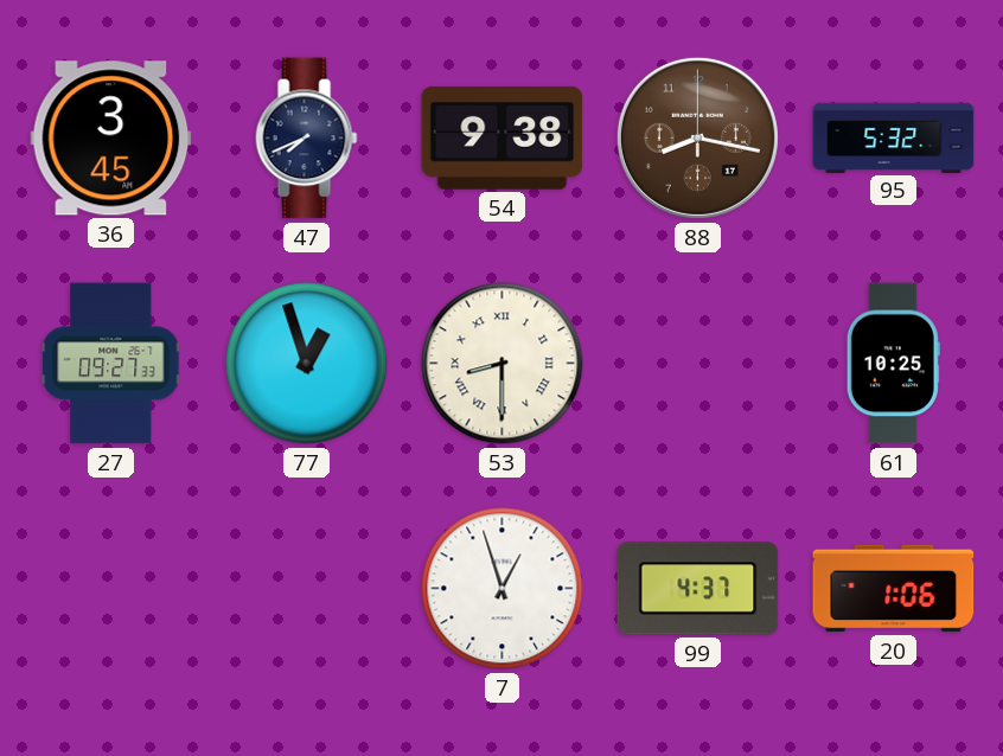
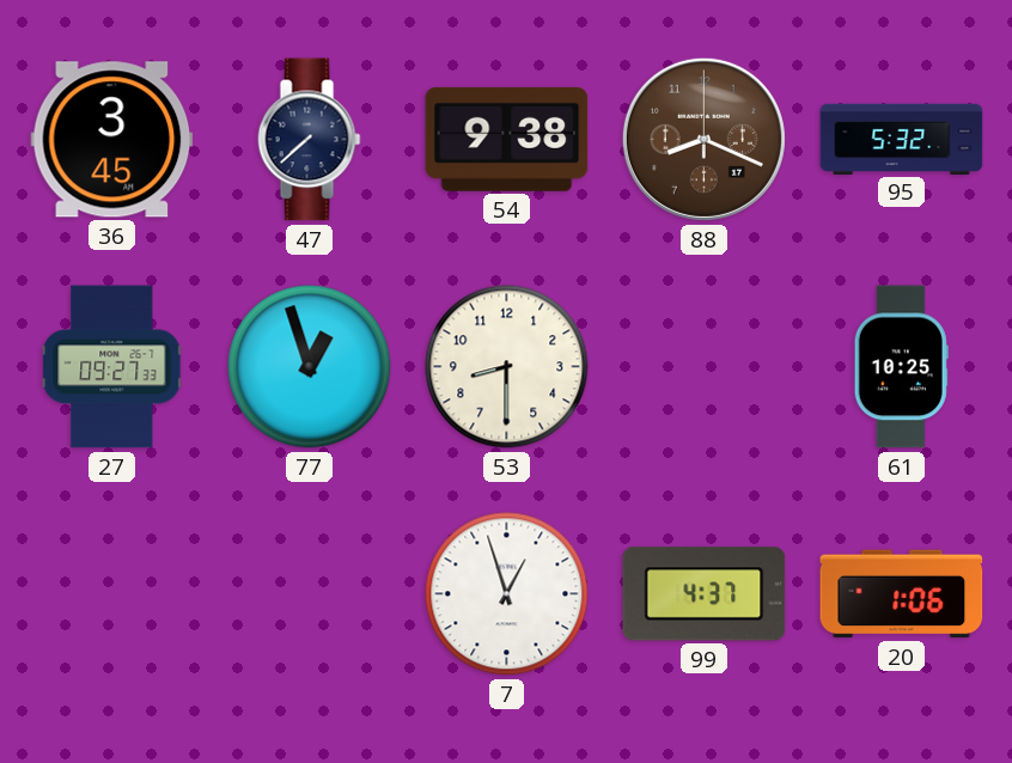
47: 7:41 -> 7:38 (310, 140)
88: 8:17 -> 8:19 (703, 139)
53 numerals: Roman -> Arabic (507, 367)
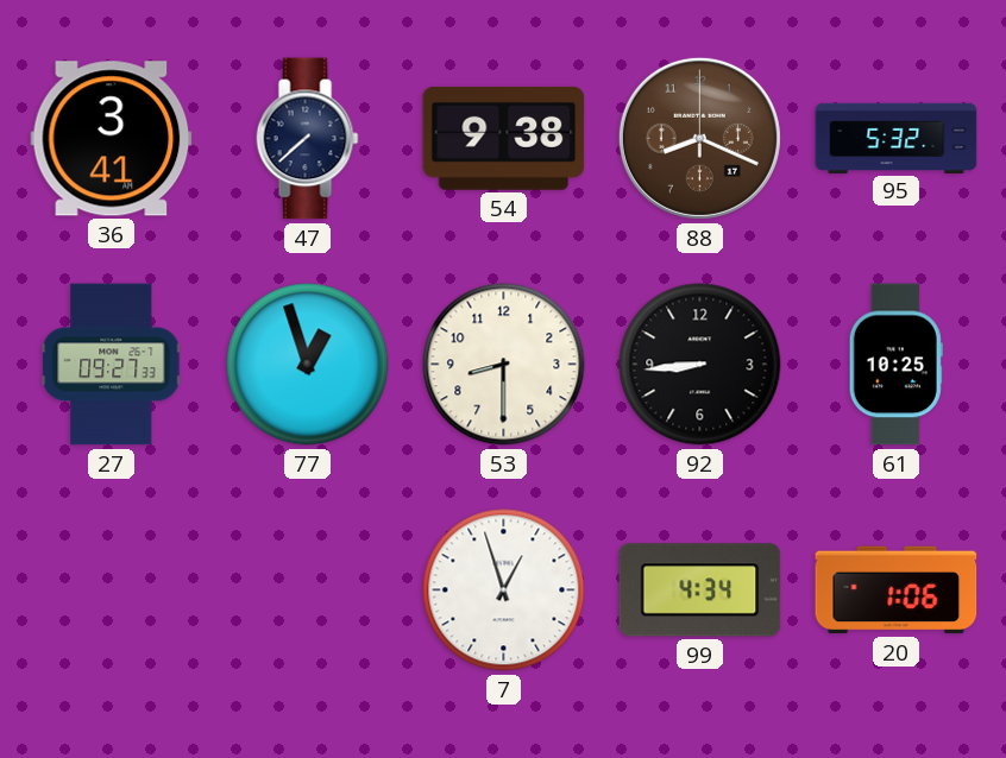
36: 3:45 -> 3:41 (112, 139)
92: none -> 8:44 (700, 365)
99: 4:37 -> 4:34 (700, 590)
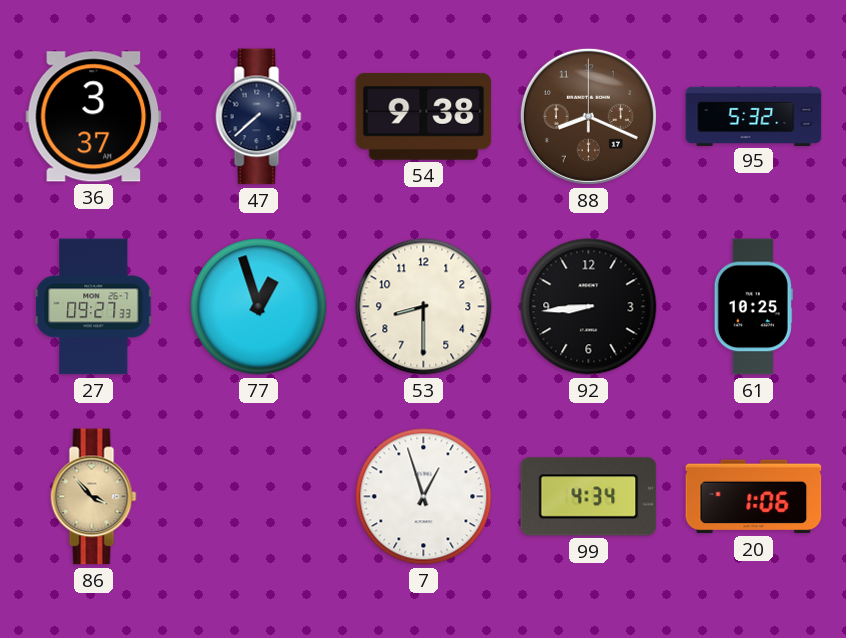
36: 3:41 -> 3:37 (94, 117)
86: none -> 3:53 (94, 497)
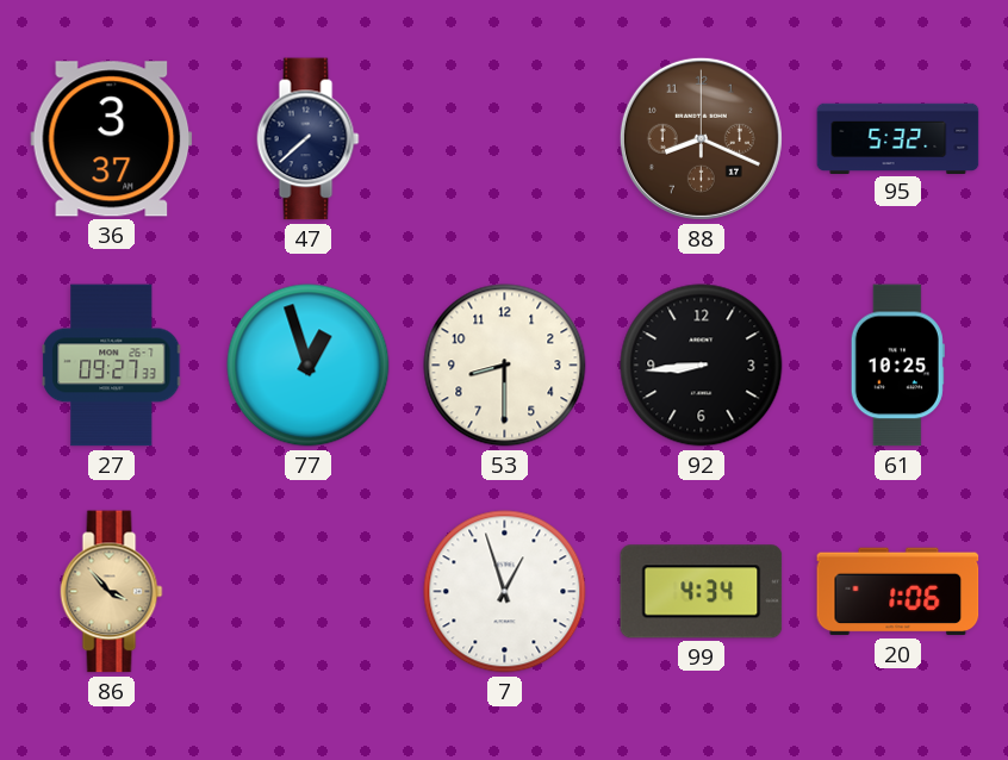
54: 9:38 -> none (424, 116)
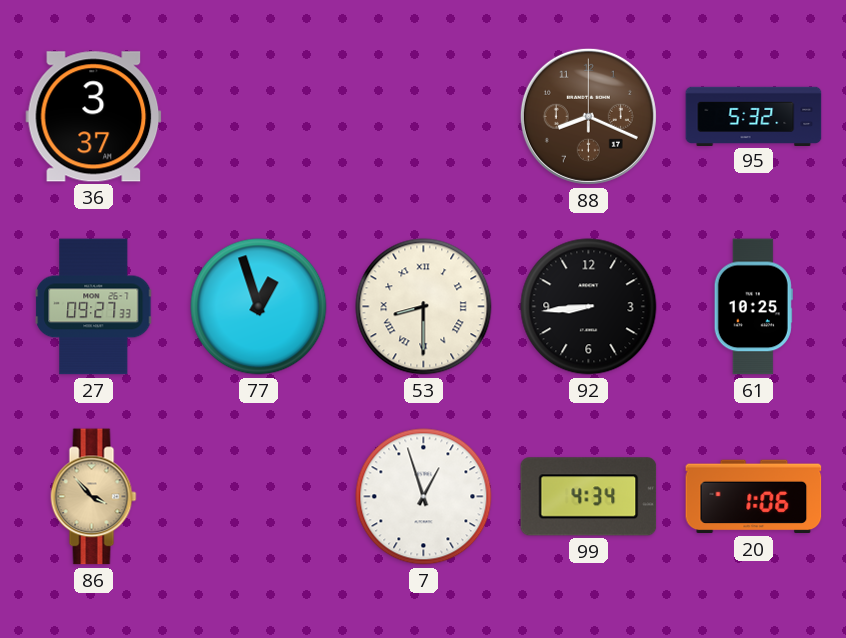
47: 7:38 -> none (309, 139)
53 numerals: Arabic -> Roman (424, 307)
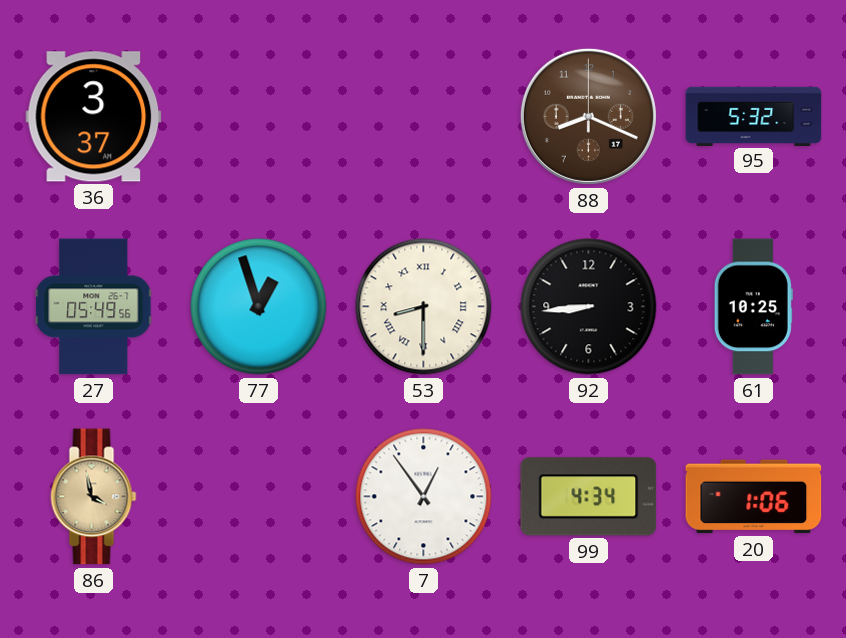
27: 09:27 -> 05:49 (94, 307)
86: 3:53 -> 3:58 (94, 497)
7: 12:57 -> 12:54 (424, 497)
